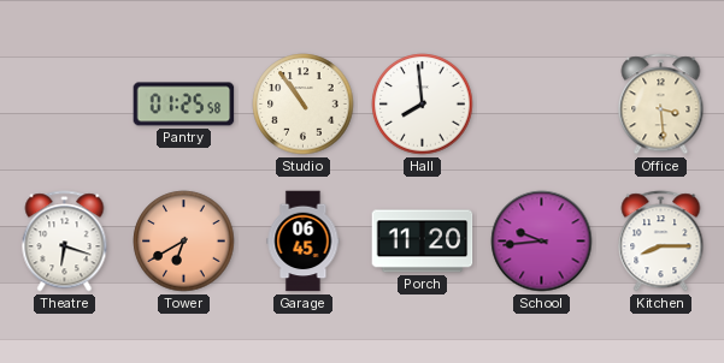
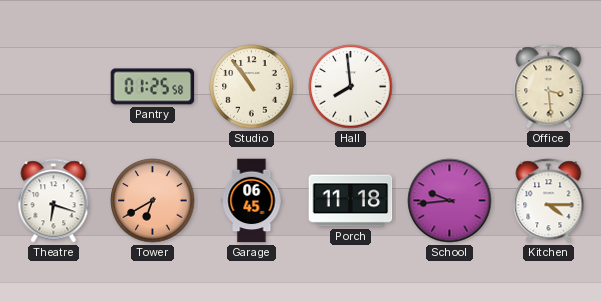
Porch: 11:20 -> 11:18 (351, 201)
Kitchen: 8:15 -> 4:15 (549, 201)
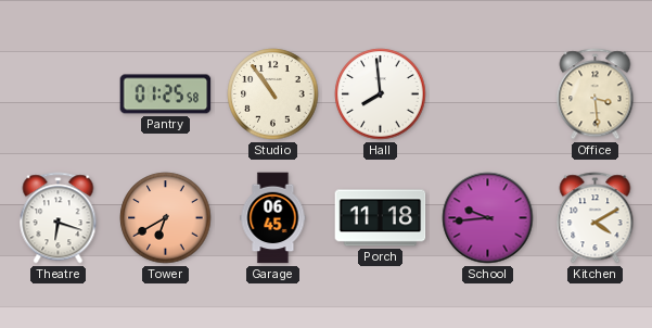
Kitchen: 4:15 -> 4:10 (596, 218)
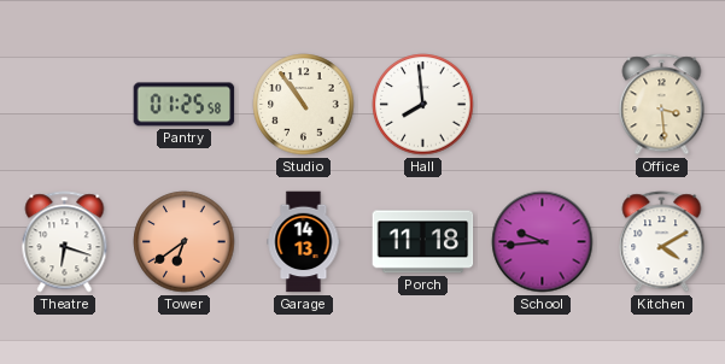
Tower: 6:40 -> 6:39 (185, 242)
Garage: 06:45 -> 14:13 (304, 242)
